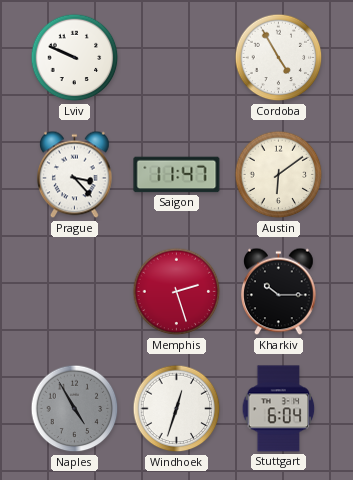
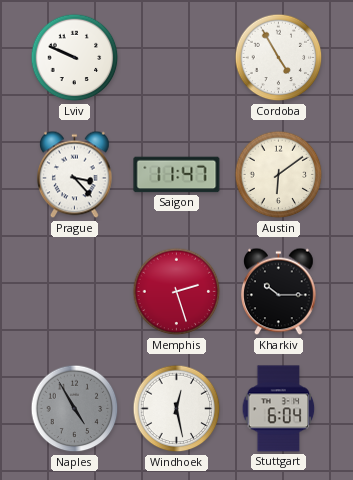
Windhoek: 12:33 -> 12:28 (177, 409)
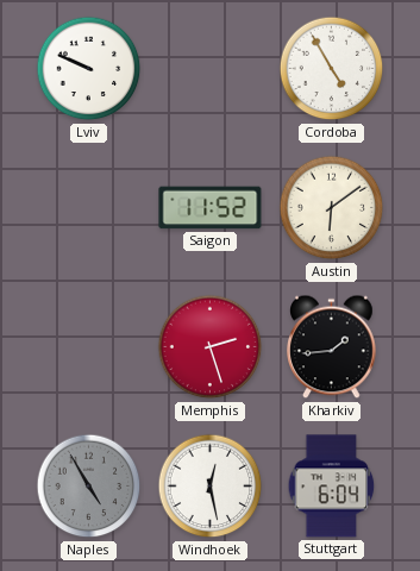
Prague: 3:23 -> none (75, 175)
Saigon: 11:47 -> 11:52 (211, 208)
Kharkiv: 10:15 -> 1:44 (332, 347)
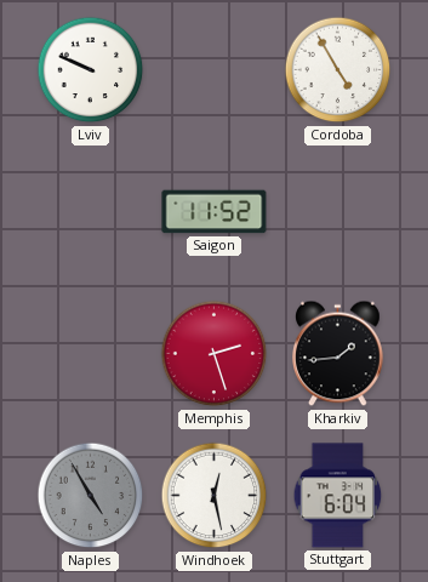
Austin: 6:09 -> none (332, 208)
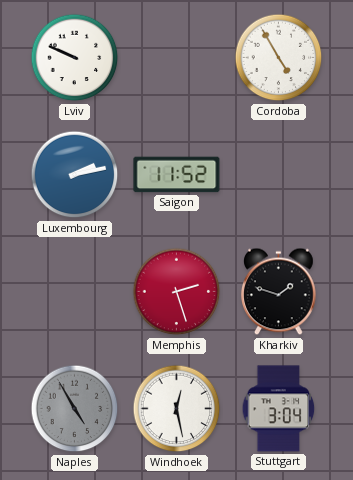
Luxembourg: none -> 2:13 (75, 175)
Kharkiv: 1:44 -> 1:48 (279, 292)
Stuttgart: 6:04 -> 3:04 (279, 409)
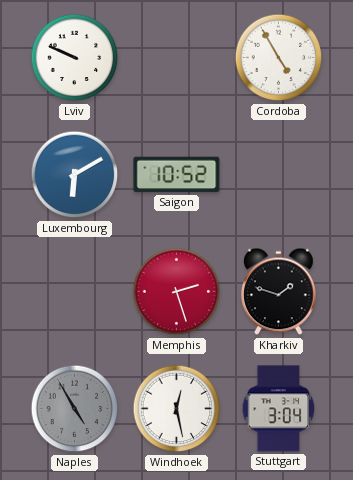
Luxembourg: 2:13 -> 6:10 (75, 175)
Saigon: 11:52 -> 10:52 (177, 175)
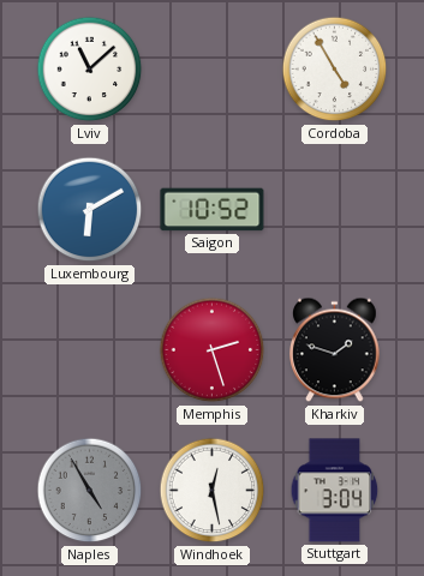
Lviv: 9:49 -> 11:08 (90, 70)
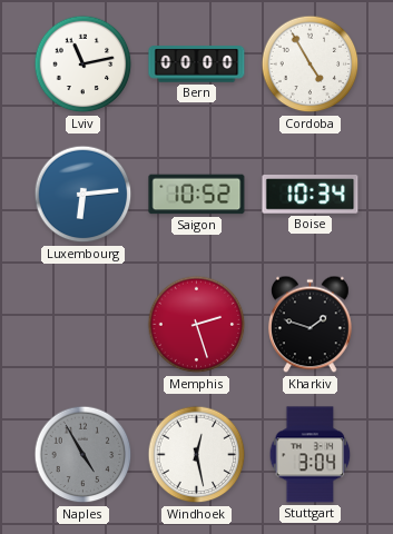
Lviv: 11:08 -> 11:13 (83, 65)
Bern: none -> 00:00 (197, 65)
Luxembourg: 6:10 -> 6:14 (83, 195)
Boise: none -> 10:34 (311, 195)
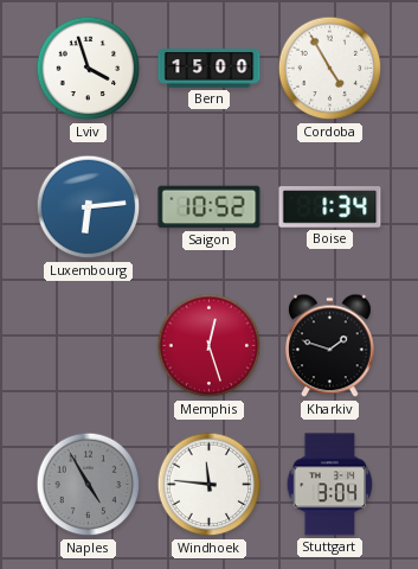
Lviv: 11:13 -> 3:57 (89, 69)
Bern: 00:00 -> 15:00 (210, 69)
Boise: 10:34 -> 1:34 (330, 207)
Memphis: 2:27 -> 12:27 (210, 346)
Windhoek: 12:28 -> 11:46 (210, 485)
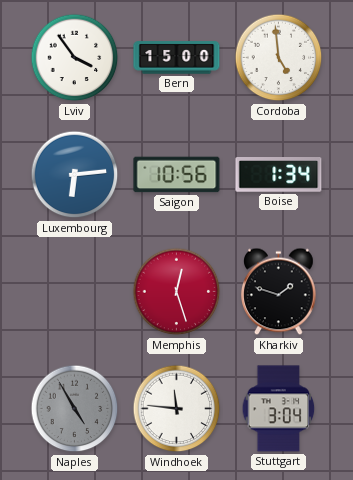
Lviv: 3:57 -> 3:54 (75, 58)
Cordoba: 4:55 -> 4:59 (279, 58)
Saigon: 10:52 -> 10:56 (177, 175)
